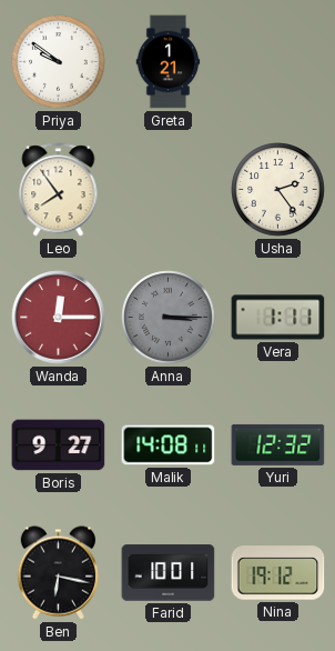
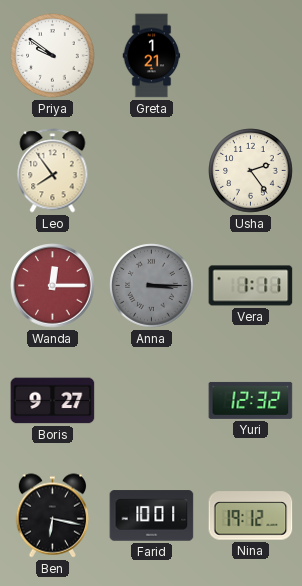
Malik: 14:08 -> none (169, 445)
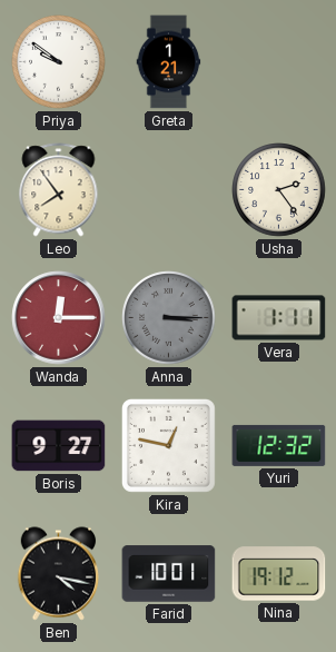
Kira: none -> 12:47 (168, 445)
Ben: 6:17 -> 4:17 (59, 574)
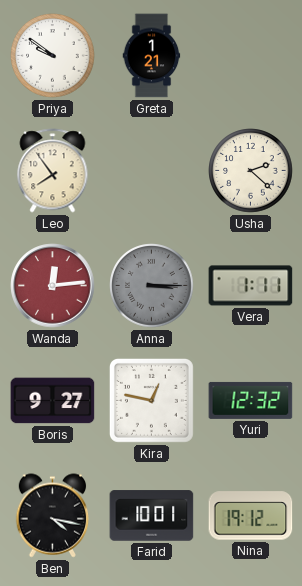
Usha: 2:24 -> 2:22 (251, 171)
Wanda: 12:15 -> 12:14 (53, 286)
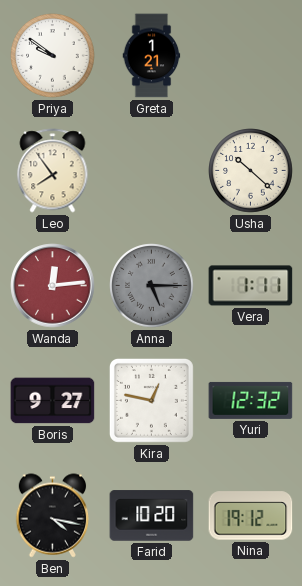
Usha: 2:22 -> 10:22 (251, 171)
Anna: 3:15 -> 5:15 (152, 286)
Farid: 10:01 -> 10:20 (152, 516)
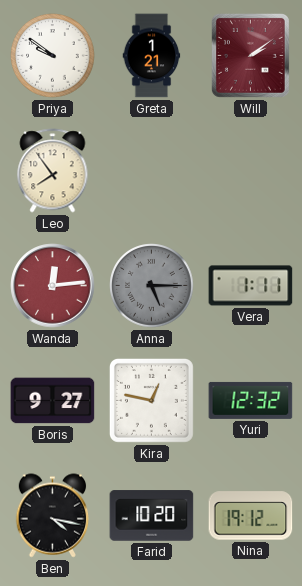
Will: none -> 2:09 (250, 55)
Usha: 10:22 -> none (251, 171)
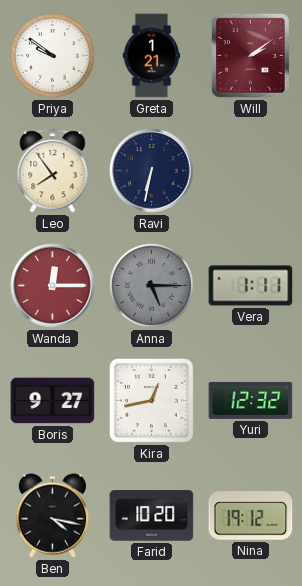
Ravi: none -> 6:32 (152, 171)
Wanda: 12:14 -> 12:15 (53, 286)
Kira: 12:47 -> 12:43 (151, 400)
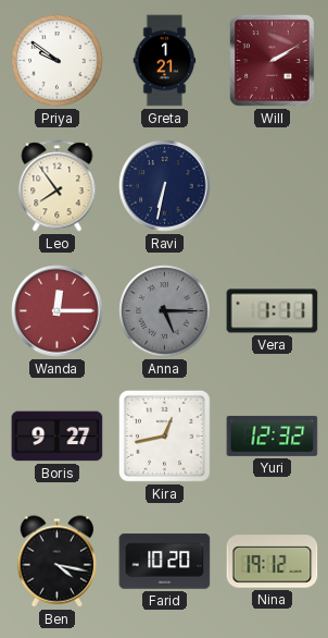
Will: 2:09 -> 2:10 (272, 60)
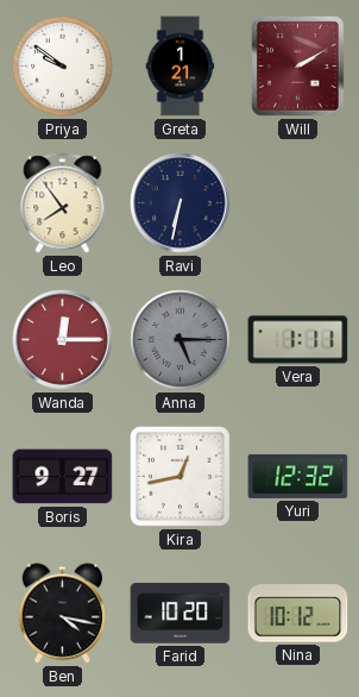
Nina: 19:12 -> 10:12 (298, 614)
